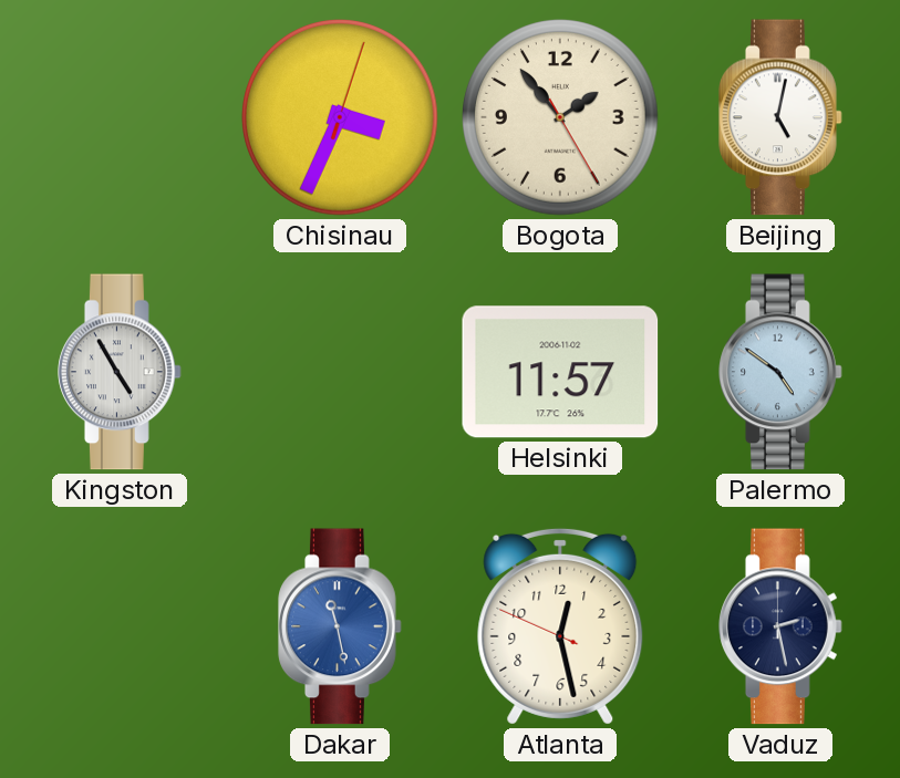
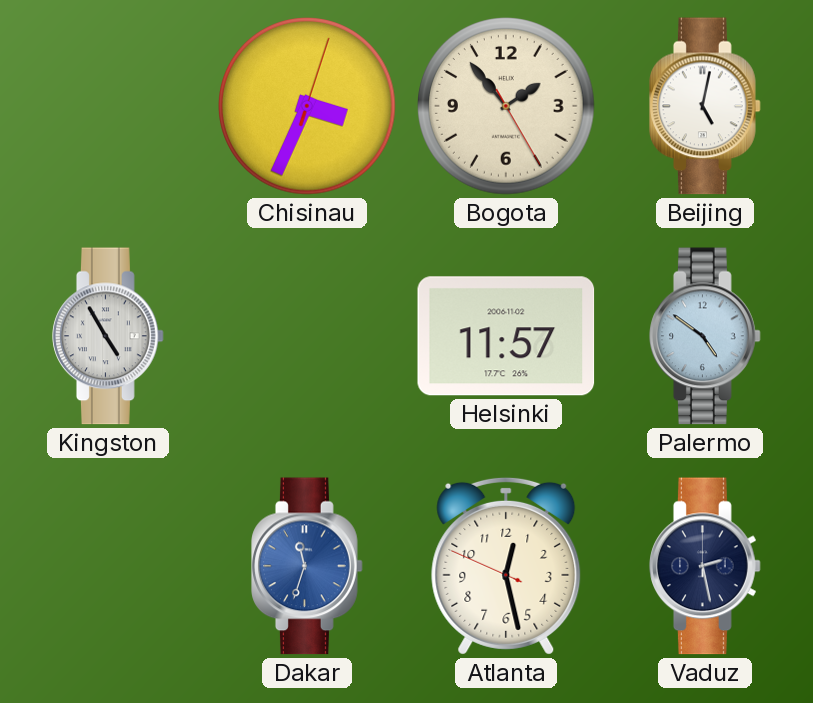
Dakar: 11:28 -> 11:33 (307, 566)
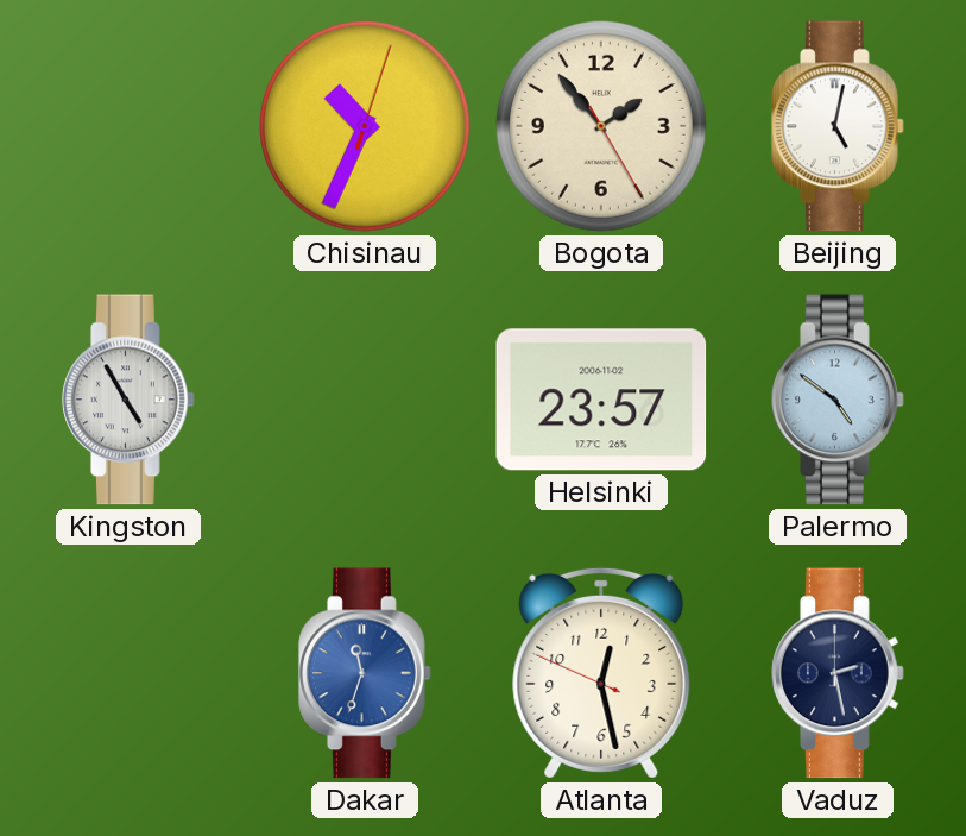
Chisinau: 3:34 -> 10:34 (366, 127)
Helsinki: 11:57 -> 23:57 (601, 400)
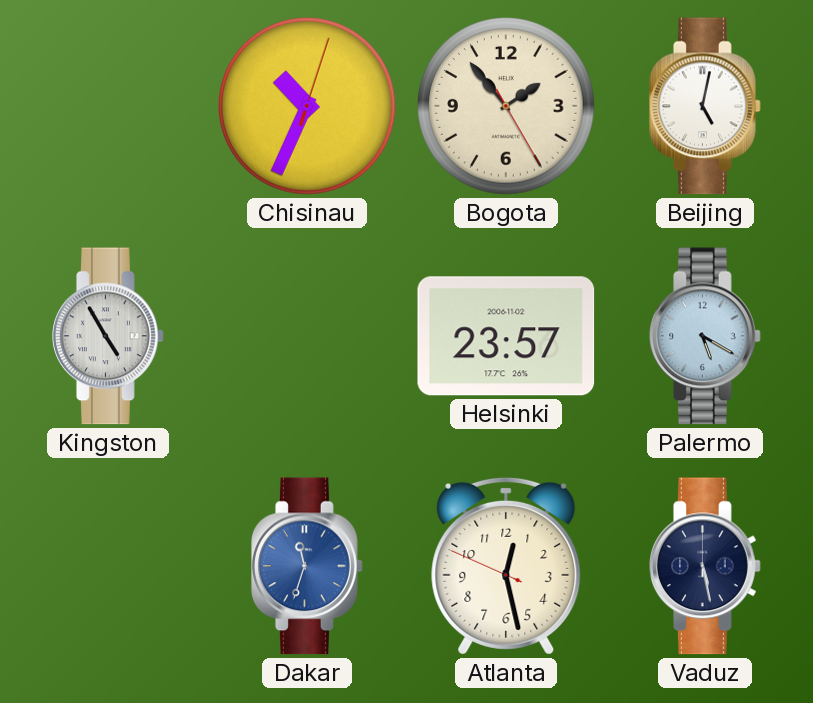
Palermo: 4:51 -> 5:20 (705, 336)
Vaduz: 2:28 -> 5:28 (705, 566)
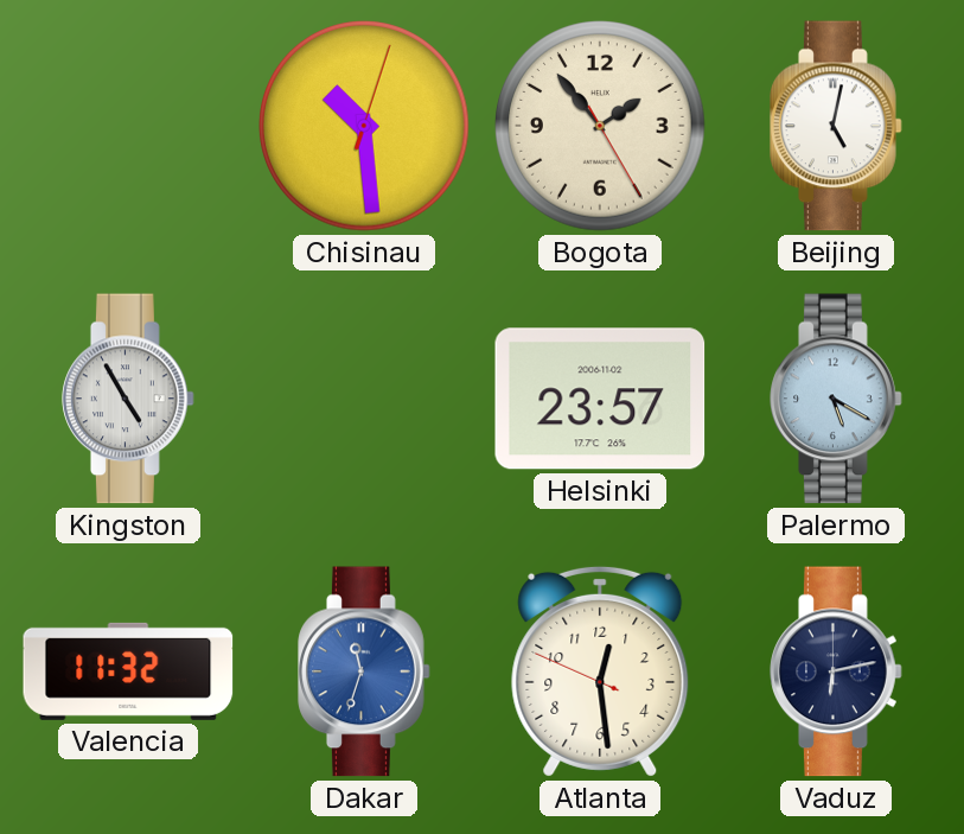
Chisinau: 10:34 -> 10:29 (365, 127)
Valencia: none -> 11:32 (128, 671)
Atlanta: 12:27 -> 12:28 (600, 671)
Vaduz: 5:28 -> 6:13 (836, 671)
